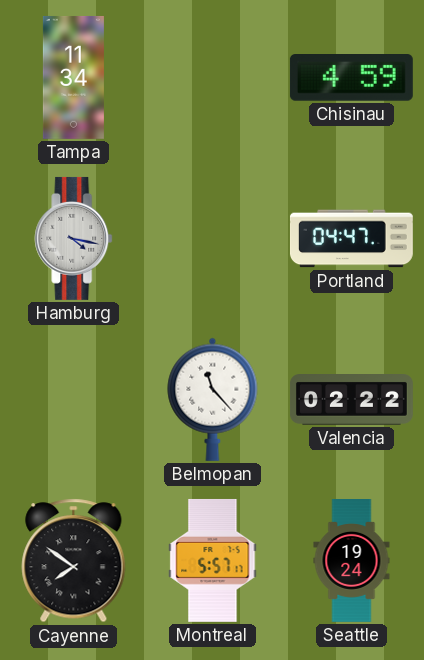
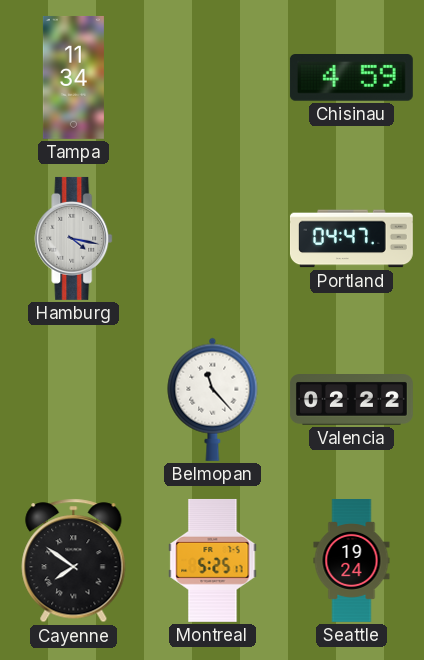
Montreal: 5:57 -> 5:25 (213, 560)
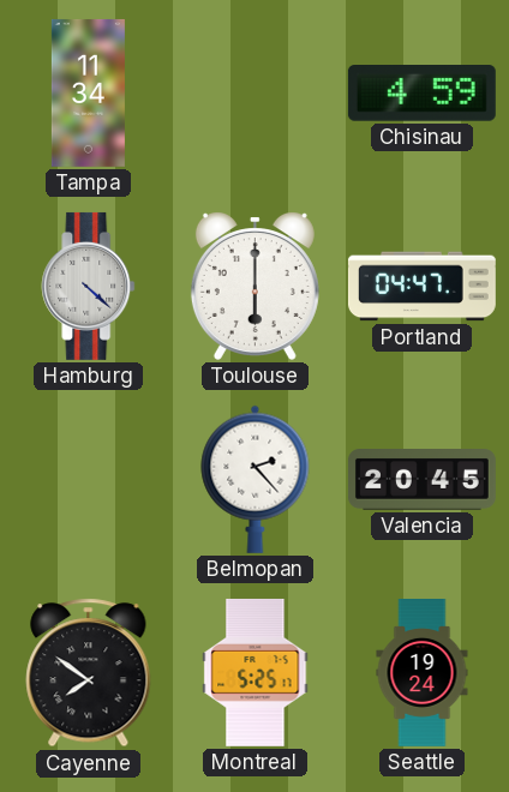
Hamburg: 4:17 -> 4:22 (89, 286)
Toulouse: none -> 6:00 (254, 286)
Belmopan: 11:23 -> 2:23 (256, 479)
Valencia: 02:22 -> 20:45 (421, 480)
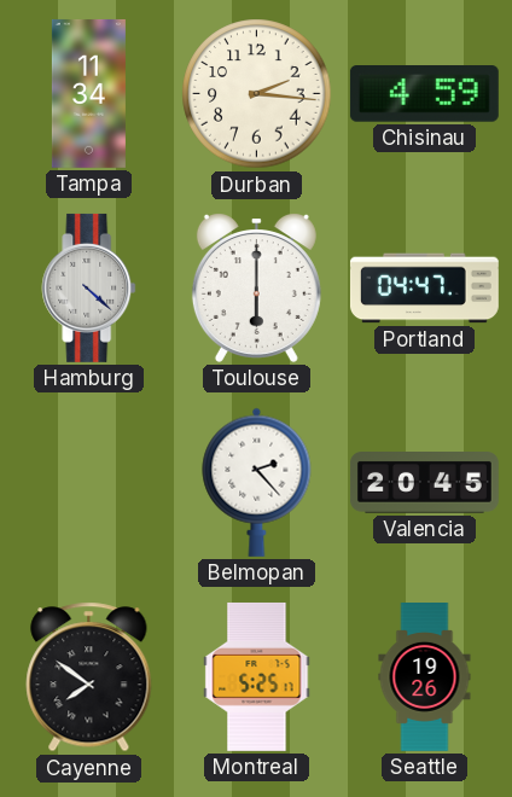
Durban: none -> 2:16 (257, 94)
Seattle: 19:24 -> 19:26 (425, 677)
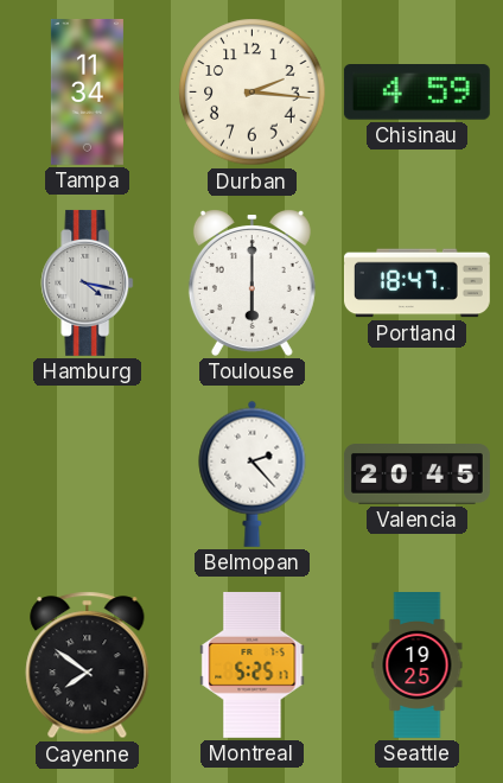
Hamburg: 4:22 -> 4:17 (88, 282)
Portland: 04:47 -> 18:47 (416, 284)
Seattle: 19:26 -> 19:25 (418, 666)
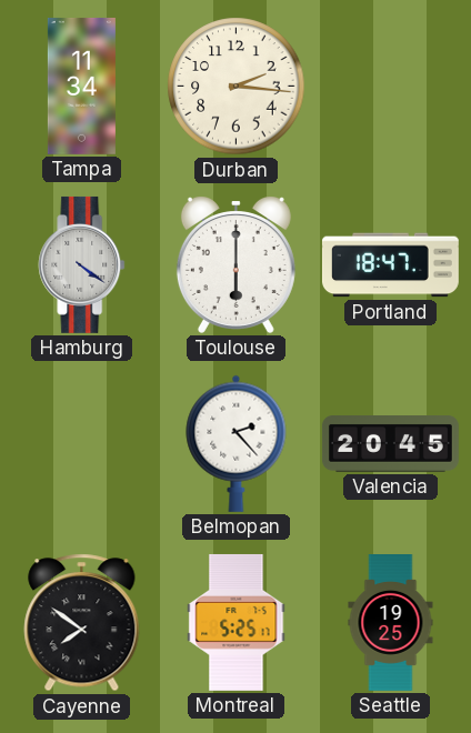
Chisinau: 4:59 -> none (416, 93)
Hamburg: 4:17 -> 4:21 (82, 264)
